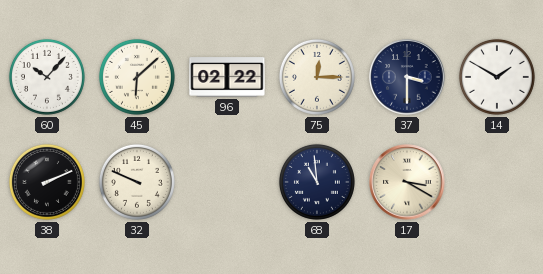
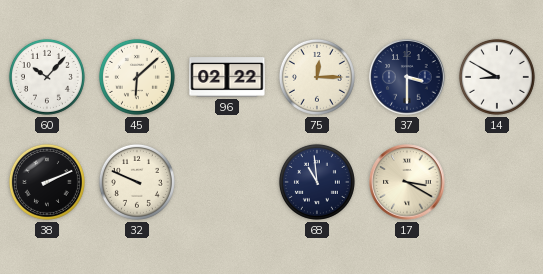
14: 1:50 -> 8:50 (497, 77)
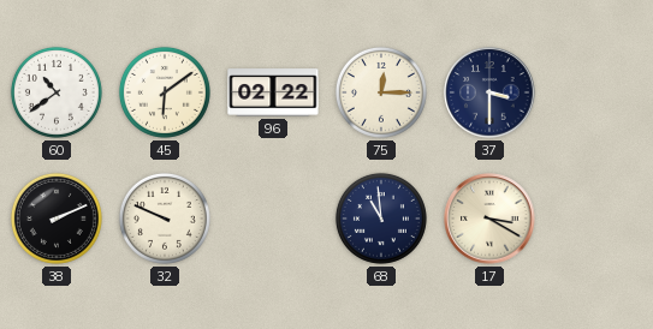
60: 10:07 -> 10:39 (57, 92)
45: 6:08 -> 6:09 (165, 92)
14: 8:50 -> none (497, 77)
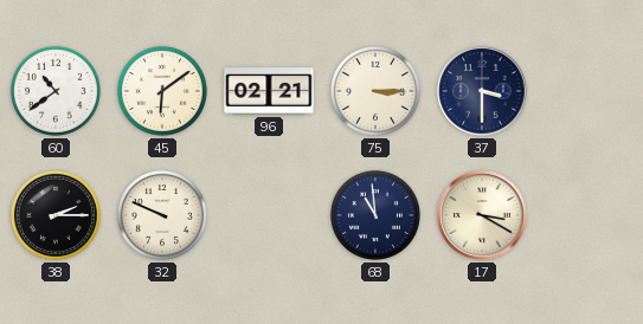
96: 02:22 -> 02:21 (269, 91)
75: 12:15 -> 3:15 (375, 91)
38: 2:11 -> 2:15 (56, 215)
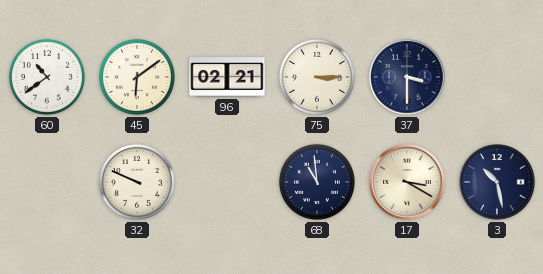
38: 2:15 -> none (56, 215)
3: none -> 10:28 (497, 182)
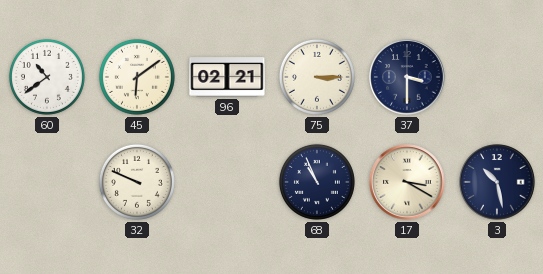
68: 10:59 -> 10:56 (317, 182)
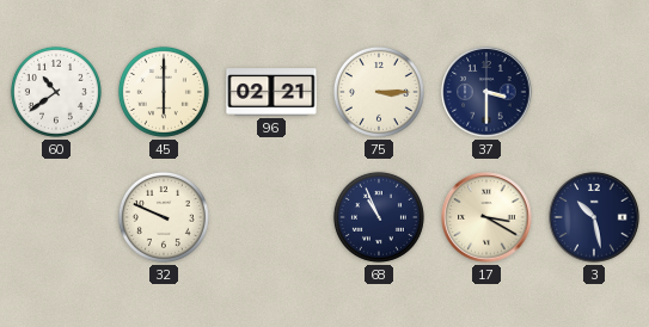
45: 6:09 -> 6:00 (164, 92)
